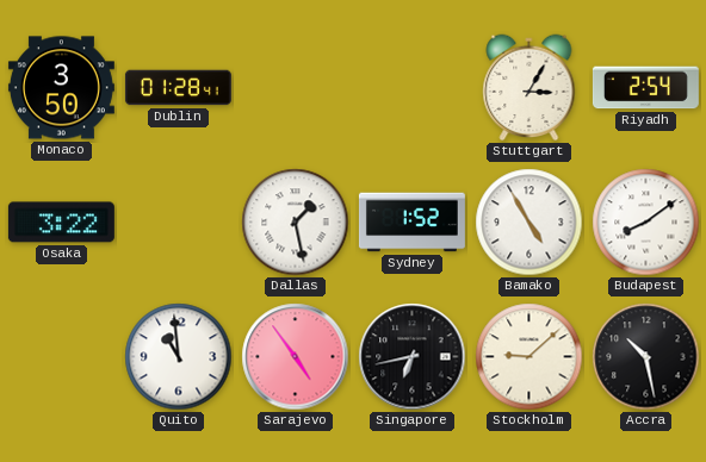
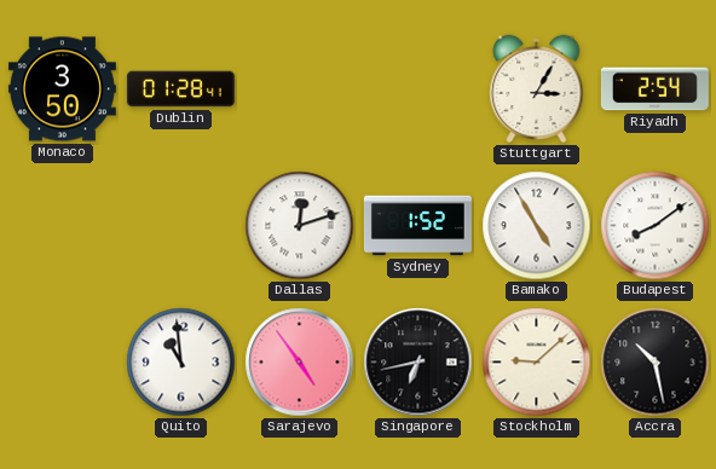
Osaka: 3:22 -> none (61, 223)
Dallas: 1:28 -> 12:12 (300, 226)
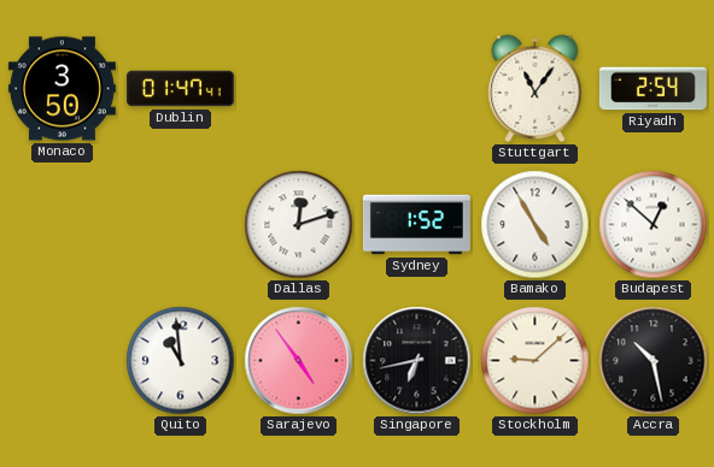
Dublin: 01:28 -> 01:47 (180, 89)
Stuttgart: 3:05 -> 11:06 (535, 89)
Budapest: 8:09 -> 12:52 (654, 225)
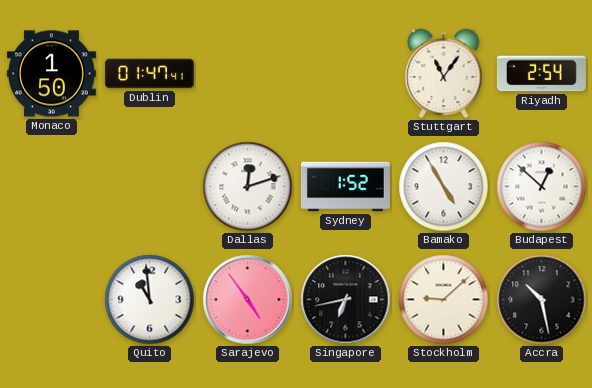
Monaco: 3:50 -> 1:50 (51, 74)
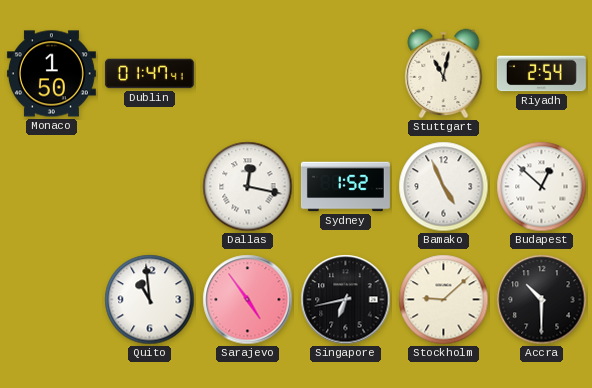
Stuttgart: 11:06 -> 11:02 (444, 74)
Dallas: 12:12 -> 12:17 (248, 187)
Bamako: 4:55 -> 4:56 (444, 187)
Accra: 10:28 -> 10:30 (542, 300)
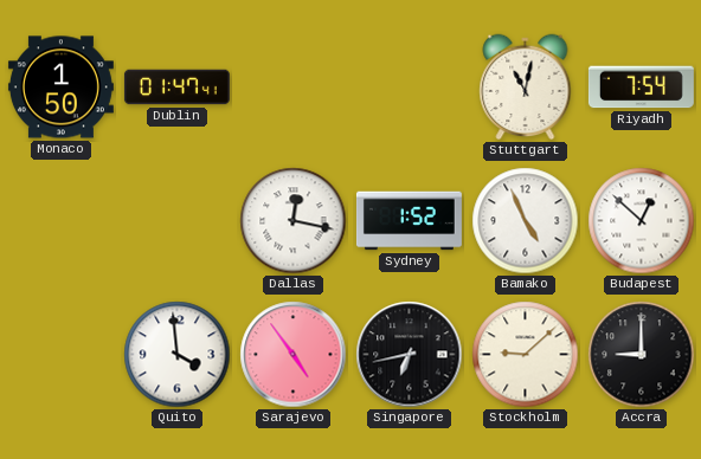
Riyadh: 2:54 -> 7:54 (641, 88)
Quito: 10:59 -> 3:59 (178, 355)
Accra: 10:30 -> 9:00 (642, 355)
